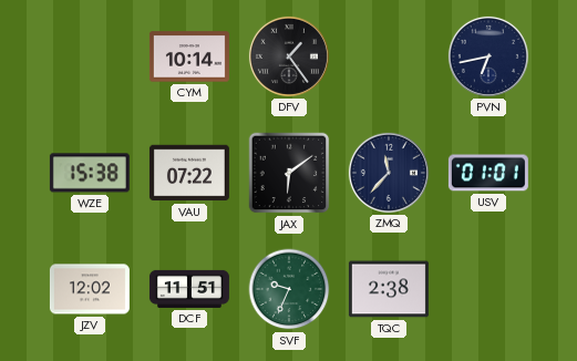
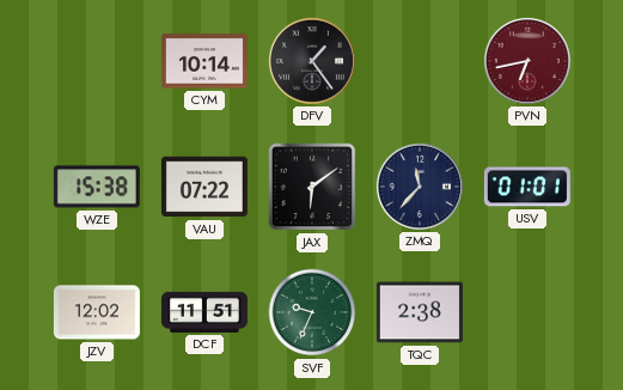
PVN dial: navy -> burgundy (527, 61)
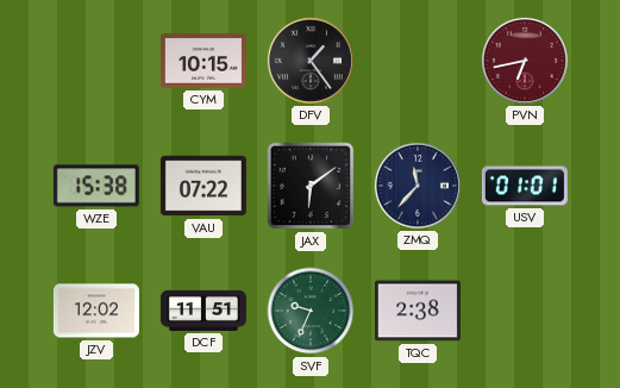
CYM: 10:14 -> 10:15 (203, 61)
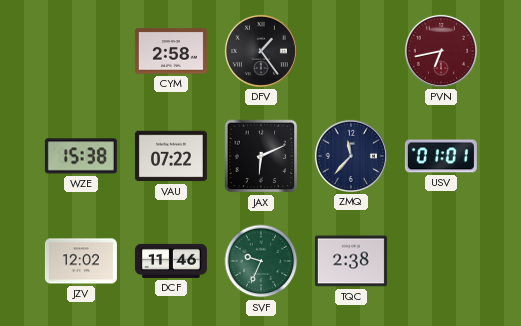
CYM: 10:15 -> 2:58 (171, 51)
JAX: 6:09 -> 6:11 (261, 156)
DCF: 11:51 -> 11:46 (171, 261)
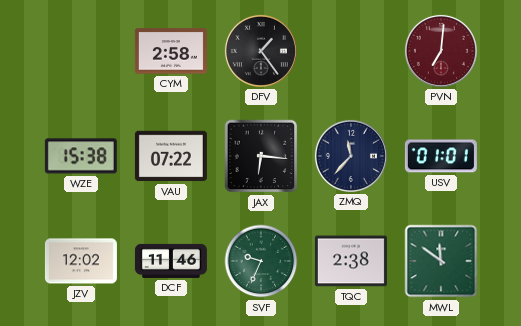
PVN: 6:43 -> 7:01 (441, 51)
JAX: 6:11 -> 6:16 (261, 156)
MWL: none -> 11:51 (441, 261)
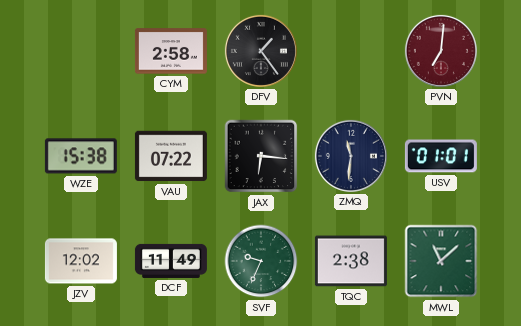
ZMQ: 11:37 -> 11:31 (351, 156)
DCF: 11:46 -> 11:49 (171, 261)
MWL: 11:51 -> 11:08 (441, 261)
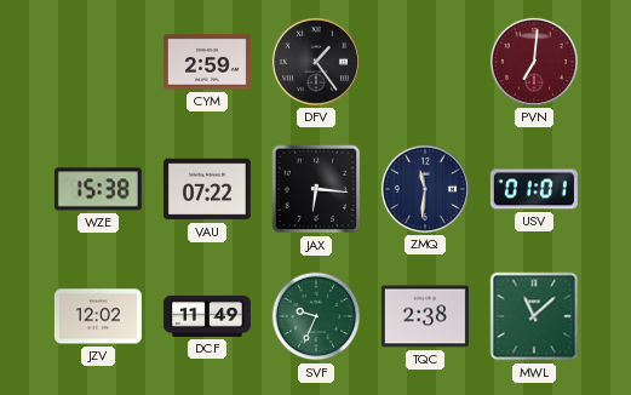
CYM: 2:58 -> 2:59 (207, 62)
